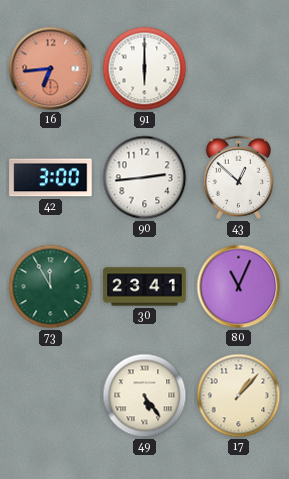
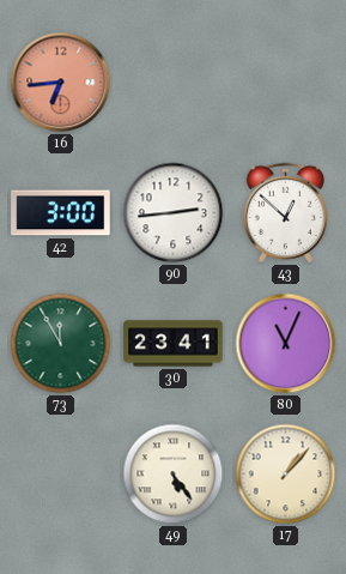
91: 6:00 -> none (145, 69)
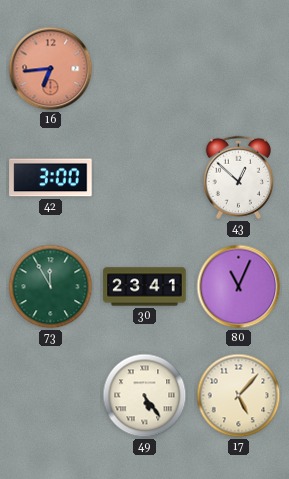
90: 2:44 -> none (174, 213)
17: 1:07 -> 5:07 (239, 396)
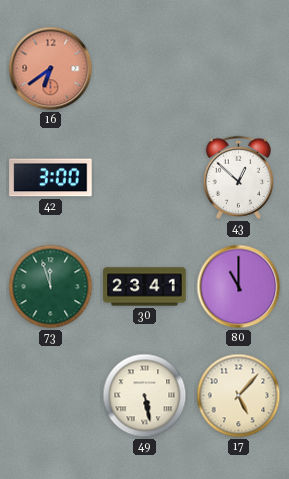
16: 6:44 -> 6:39 (51, 69)
73: 11:55 -> 11:57 (51, 287)
80: 11:04 -> 11:00 (239, 287)
49: 5:24 -> 5:28 (145, 396)
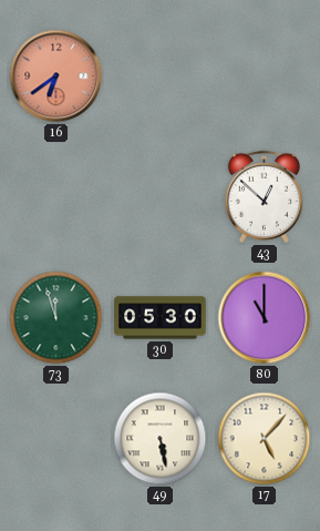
42: 3:00 -> none (51, 178)
30: 23:41 -> 05:30 (161, 318)
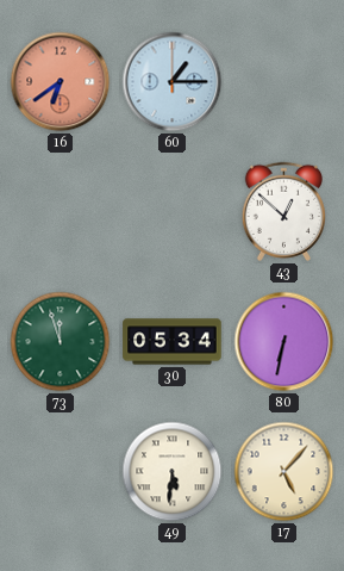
60: none -> 1:15 (173, 82)
30: 05:30 -> 05:34 (173, 342)
80: 11:00 -> 6:32 (284, 342)
49: 5:28 -> 5:31 (173, 472)
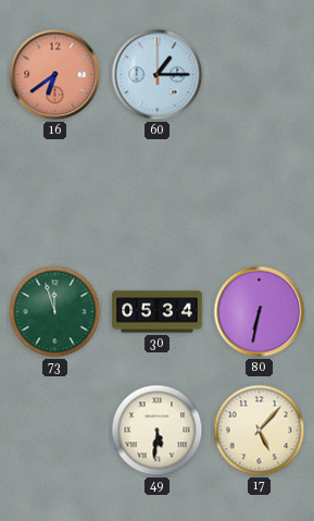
43: 12:52 -> none (283, 211)
